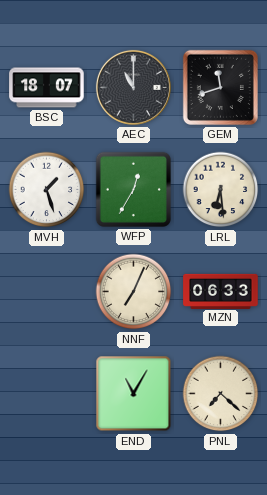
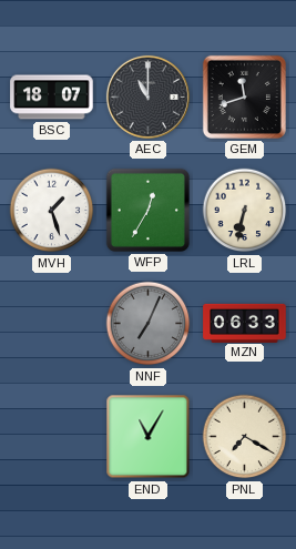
LRL: 6:29 -> 6:32 (245, 211)
NNF dial: cream -> grey (149, 324)
PNL: 7:22 -> 7:20 (245, 437)
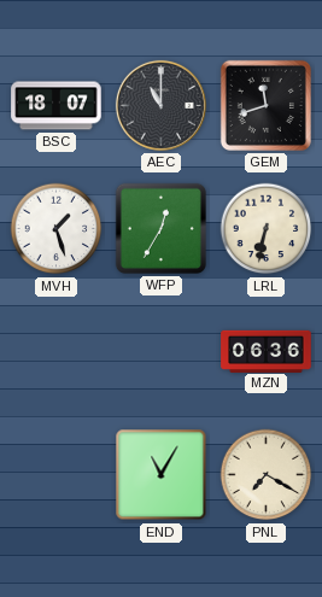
NNF: 7:04 -> none (149, 324)
MZN: 06:33 -> 06:36 (267, 351)
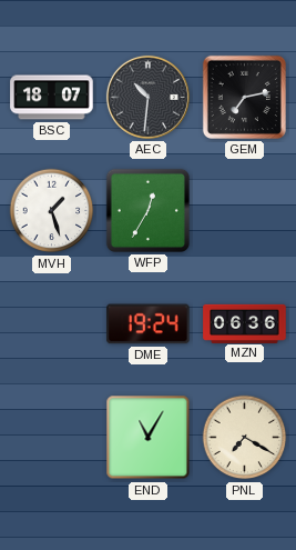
AEC: 11:00 -> 10:31 (147, 97)
GEM: 11:42 -> 7:13 (244, 97)
LRL: 6:32 -> none (267, 229)
DME: none -> 19:24 (149, 324)
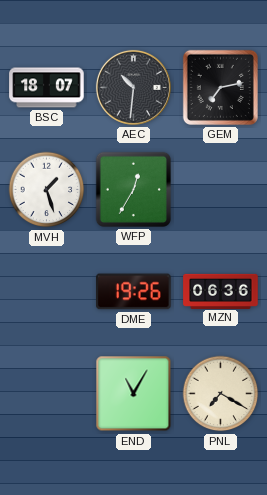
DME: 19:24 -> 19:26 (134, 292)
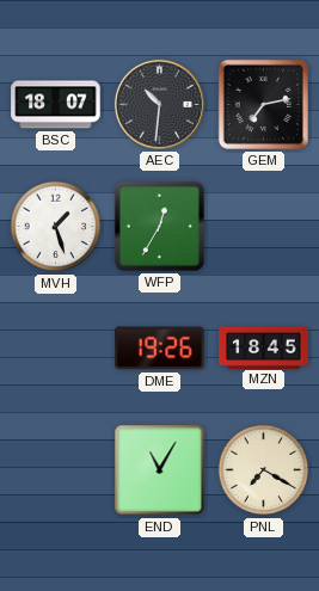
MZN: 06:36 -> 18:45 (264, 347)
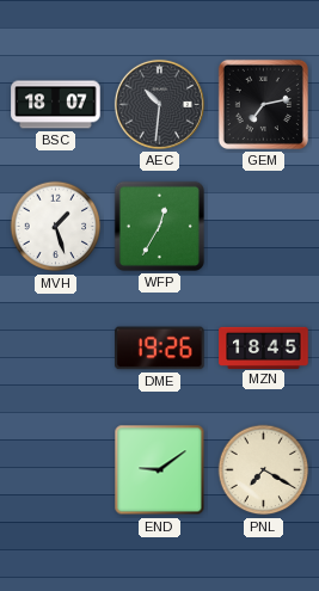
END: 11:05 -> 9:09 (160, 470)
